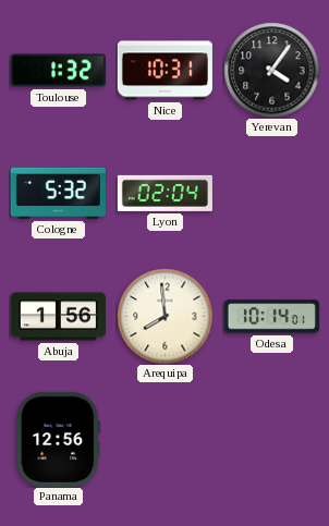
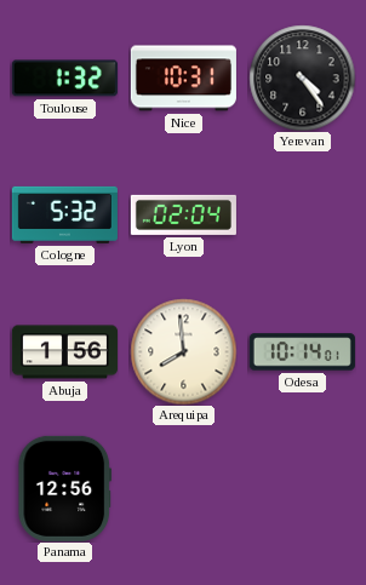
Yerevan: 4:06 -> 4:24 (302, 78)
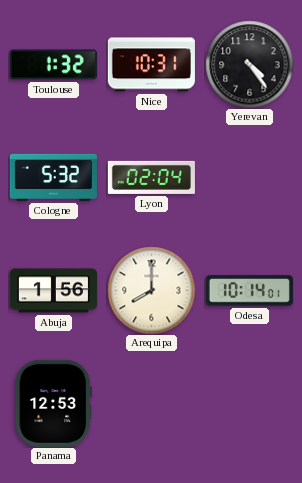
Arequipa: 7:59 -> 8:00 (151, 290)
Panama: 12:56 -> 12:53 (54, 403)
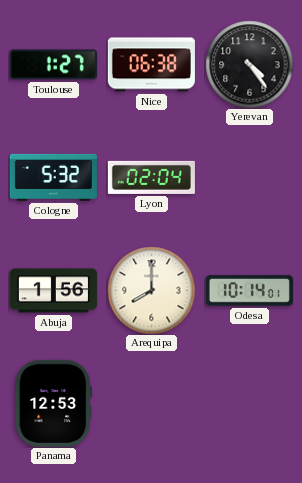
Toulouse: 1:32 -> 1:27 (53, 65)
Nice: 10:31 -> 06:38 (151, 65)
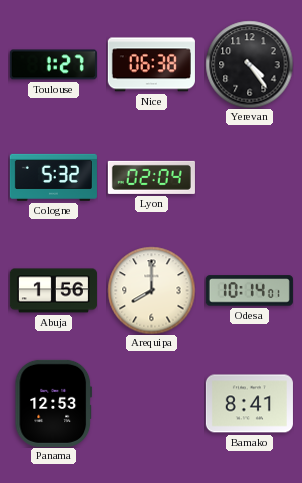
Bamako: none -> 8:41 (249, 404)
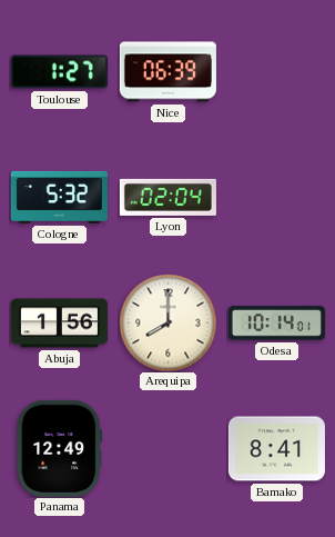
Nice: 06:38 -> 06:39 (167, 72)
Yerevan: 4:24 -> none (249, 64)
Panama: 12:53 -> 12:49 (60, 448)
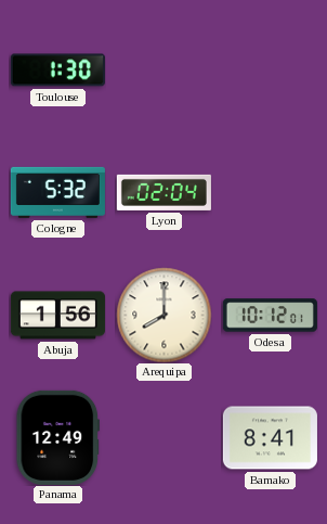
Toulouse: 1:27 -> 1:30 (57, 71)
Nice: 06:39 -> none (167, 72)
Odesa: 10:14 -> 10:12 (270, 316)
